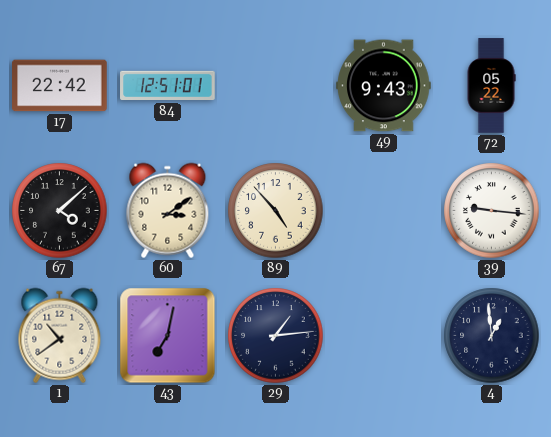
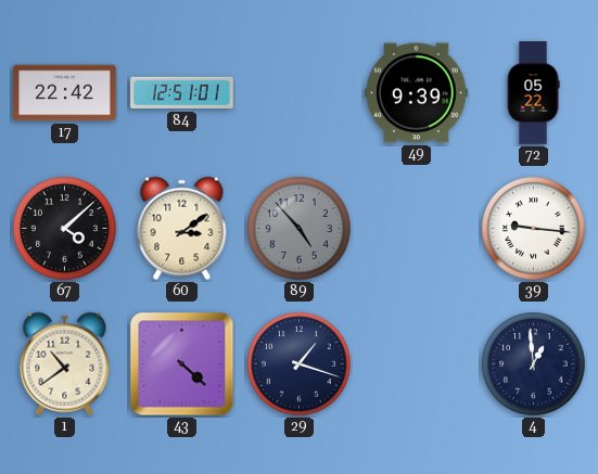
49: 9:43 -> 9:39 (417, 93)
89 dial: cream -> grey (300, 229)
43: 7:02 -> 4:22 (182, 364)
29: 1:14 -> 1:18 (300, 364)
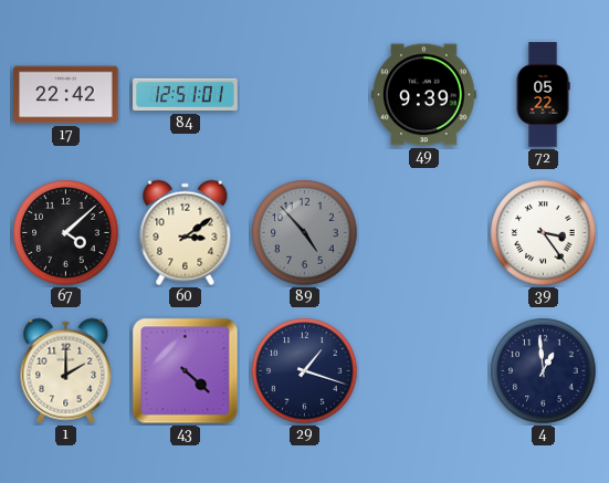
39: 9:16 -> 3:24 (544, 233)
1: 10:39 -> 2:00 (66, 371)
